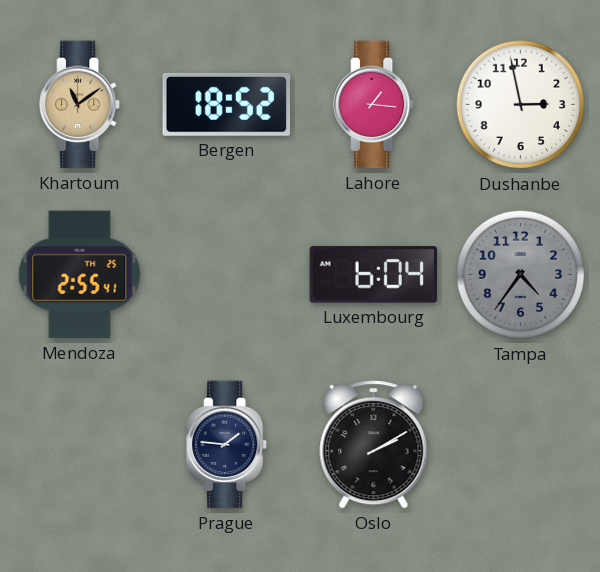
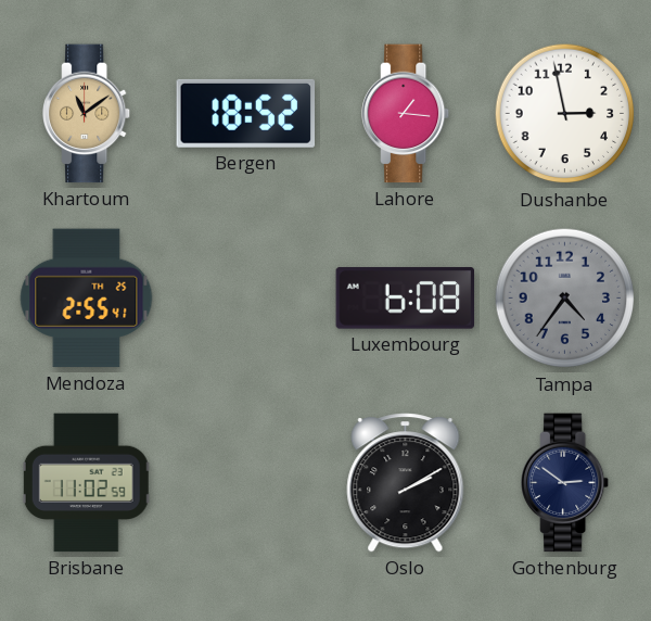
Luxembourg: 6:04 -> 6:08 (406, 299)
Brisbane: none -> 11:02 (87, 483)
Prague: 1:46 -> none (228, 445)
Gothenburg: none -> 2:51 (566, 483)
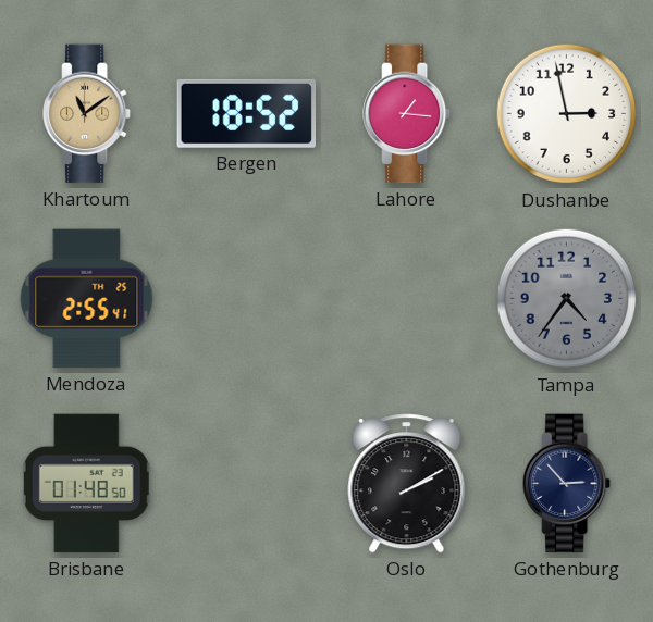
Luxembourg: 6:08 -> none (406, 299)
Brisbane: 11:02 -> 01:48 (87, 484)
Gothenburg: 2:51 -> 2:53 (568, 484)
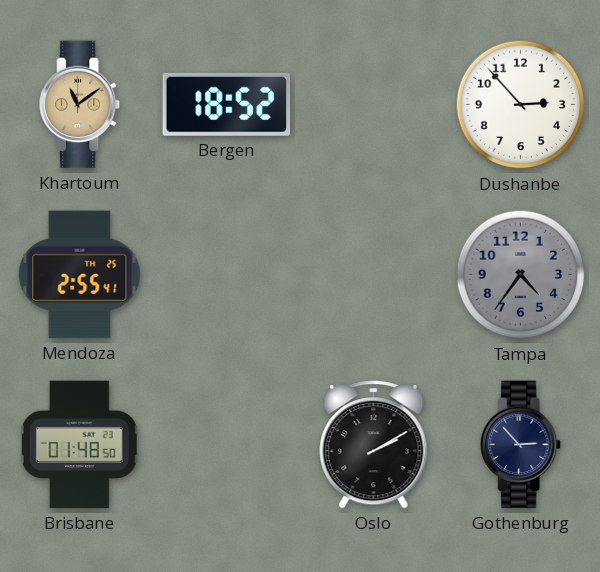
Lahore: 1:16 -> none (408, 114)
Dushanbe: 2:58 -> 2:53 (521, 105)
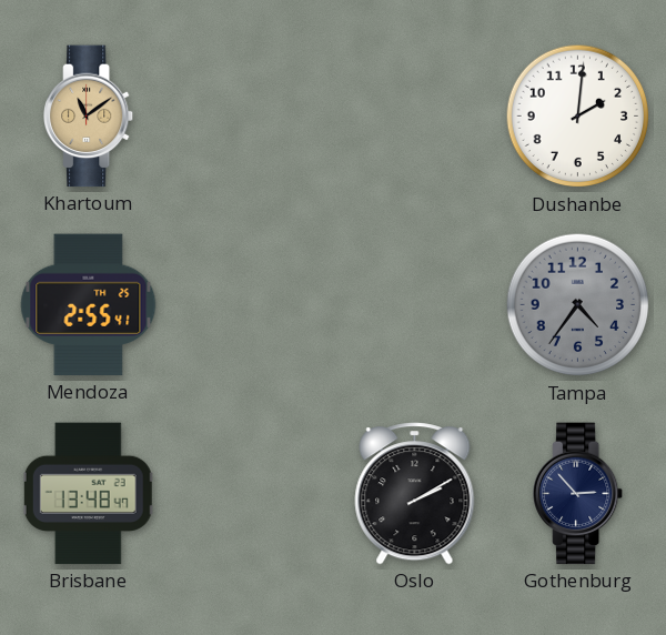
Bergen: 18:52 -> none (227, 104)
Dushanbe: 2:53 -> 2:01 (578, 117)
Brisbane: 01:48 -> 13:48 (89, 494)
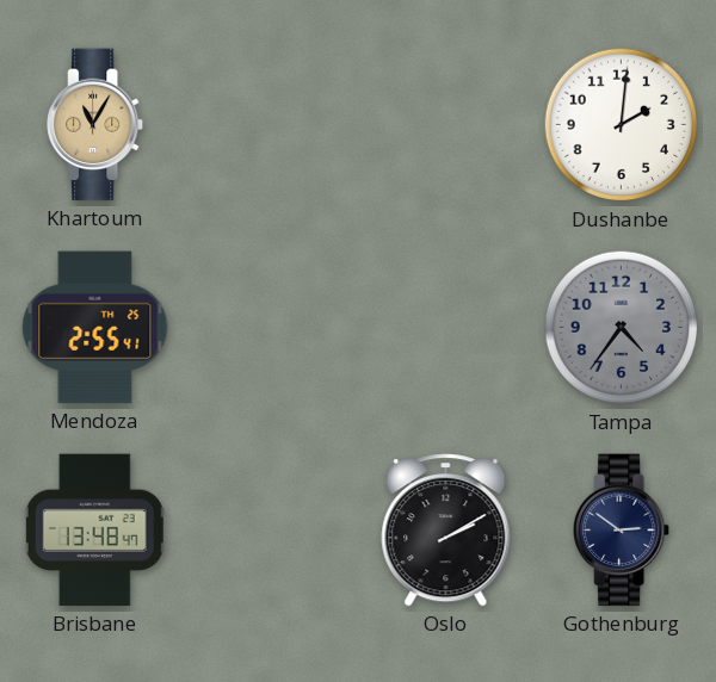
Khartoum: 11:09 -> 11:05 (97, 125)
Gothenburg: 2:53 -> 2:51 (623, 531)
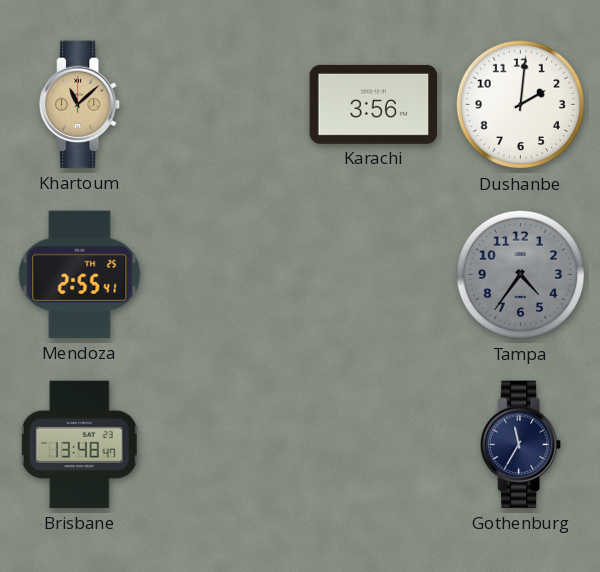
Khartoum: 11:05 -> 11:08 (81, 105)
Karachi: none -> 3:56 (374, 104)
Oslo: 2:10 -> none (446, 531)
Gothenburg: 2:51 -> 11:35 (522, 445)
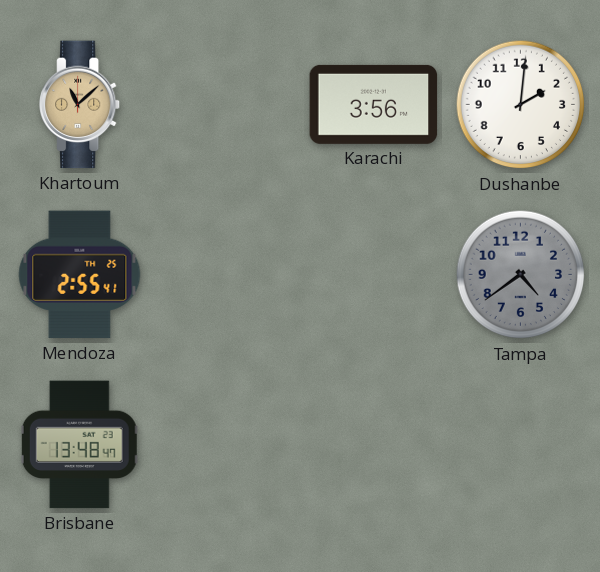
Tampa: 4:36 -> 4:39 (521, 275)
Gothenburg: 11:35 -> none (522, 445)
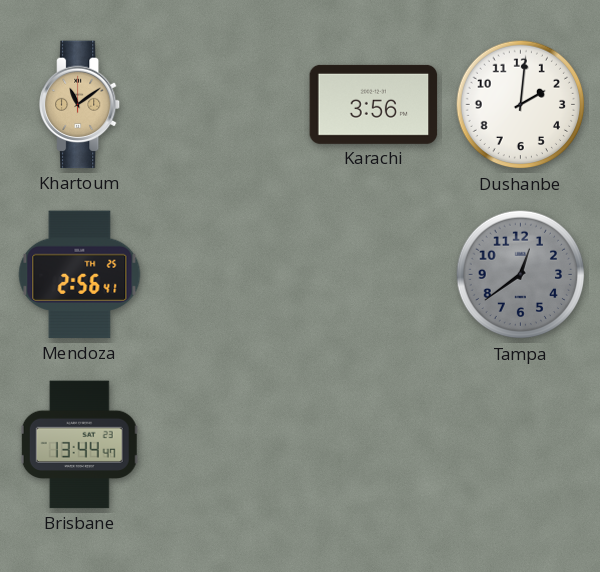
Khartoum: 11:08 -> 11:09 (81, 105)
Mendoza: 2:55 -> 2:56 (80, 275)
Tampa: 4:39 -> 12:39 (521, 275)
Brisbane: 13:48 -> 13:44 (80, 445)
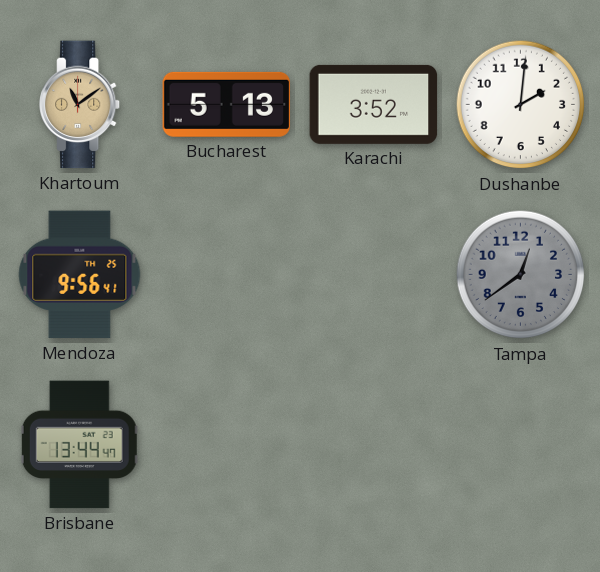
Bucharest: none -> 5:13 (227, 104)
Karachi: 3:56 -> 3:52 (374, 104)
Mendoza: 2:56 -> 9:56 (80, 275)
